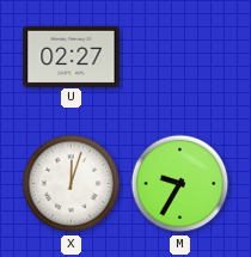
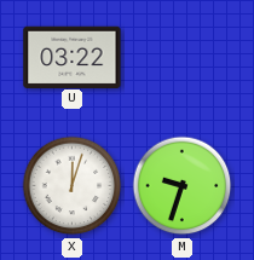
U: 02:27 -> 03:22 (73, 57)
M: 9:35 -> 9:33 (183, 186)
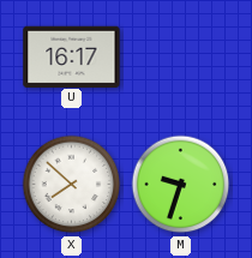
U: 03:22 -> 16:17 (72, 56)
X: 12:03 -> 7:52 (72, 185)
